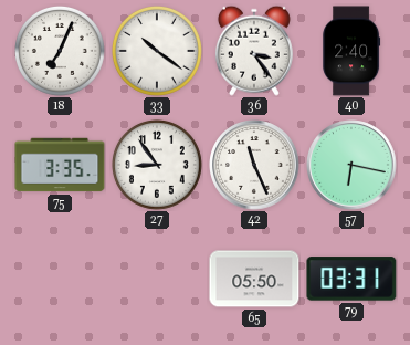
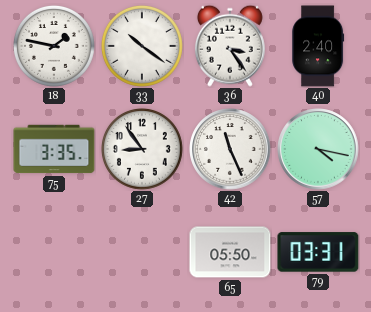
18: 7:04 -> 1:47 (54, 46)
57: 6:17 -> 4:17 (318, 149)
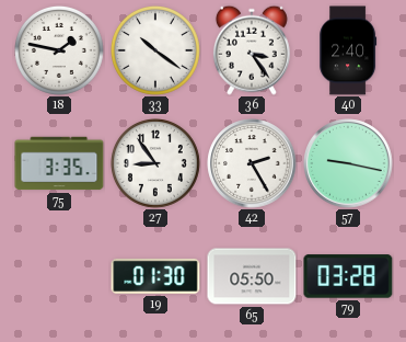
42: 11:26 -> 2:25 (252, 163)
57: 4:17 -> 9:17 (348, 163)
19: none -> 01:30 (155, 276)
79: 03:31 -> 03:28 (348, 276)
